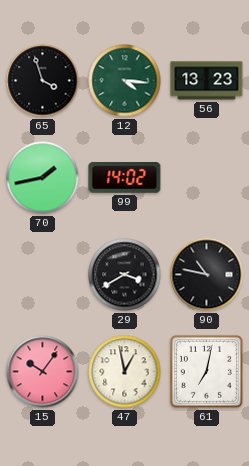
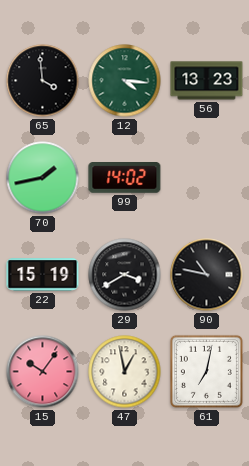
65: 3:57 -> 3:59 (43, 81)
22: none -> 15:19 (43, 275)
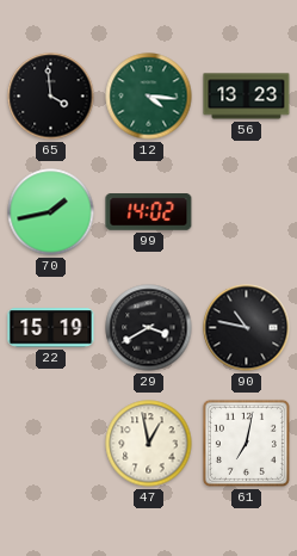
15: 10:06 -> none (43, 372)
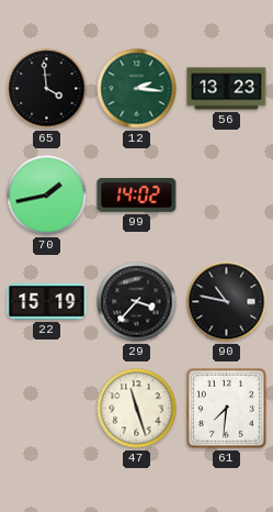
12: 4:16 -> 2:16 (137, 89)
29: 3:40 -> 3:37 (137, 302)
47: 12:58 -> 11:27 (137, 409)
61: 7:02 -> 7:31 (226, 408)
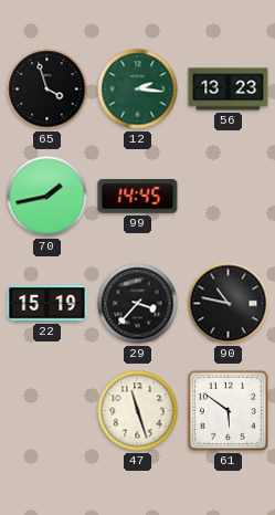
65: 3:59 -> 3:57 (47, 90)
99: 14:02 -> 14:45 (138, 197)
61: 7:31 -> 5:51 (228, 410)
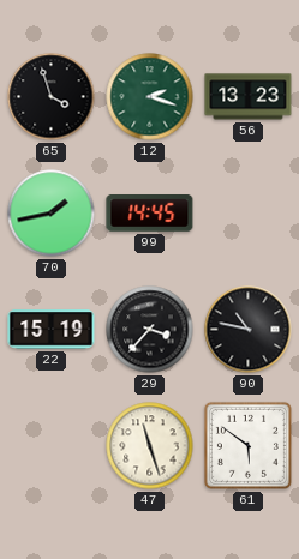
12: 2:16 -> 2:18 (150, 97)
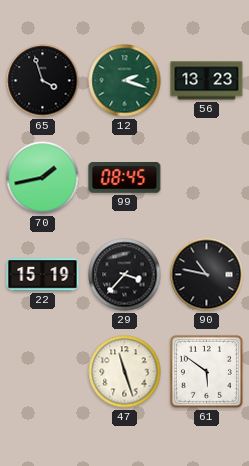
99: 14:45 -> 08:45 (125, 178)
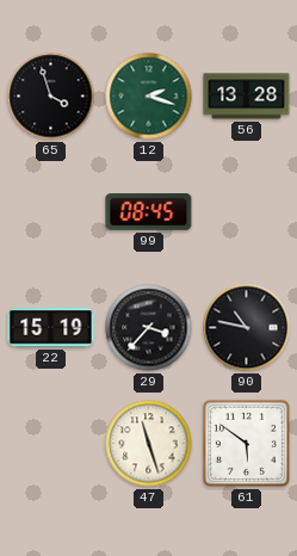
56: 13:23 -> 13:28 (247, 97)
70: 1:43 -> none (43, 178)
